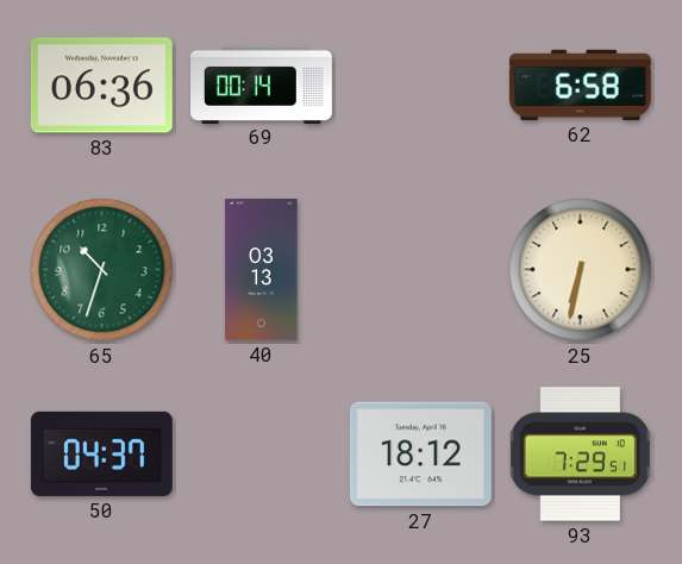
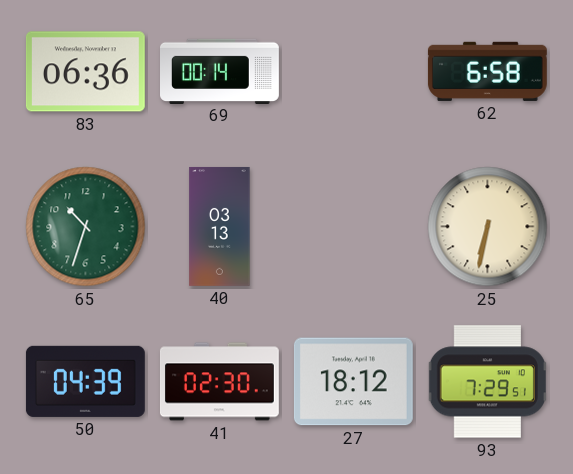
50: 04:37 -> 04:39 (85, 381)
41: none -> 02:30 (219, 382)
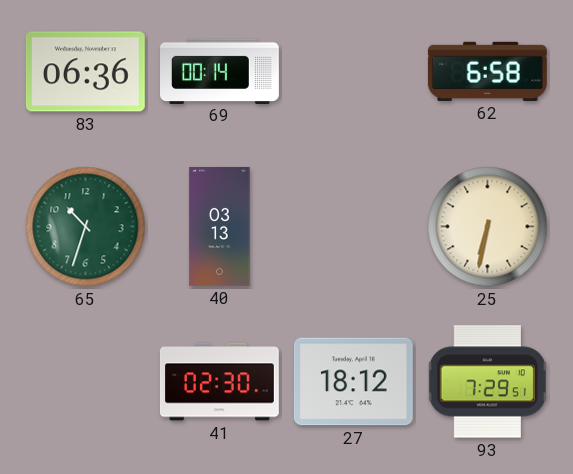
50: 04:39 -> none (85, 381)
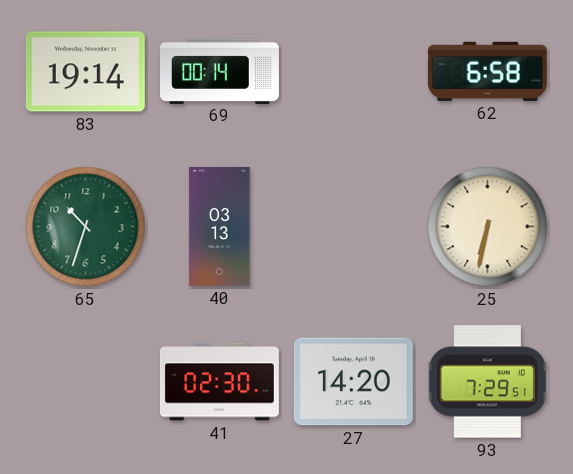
83: 06:36 -> 19:14 (85, 72)
27: 18:12 -> 14:20 (353, 382)
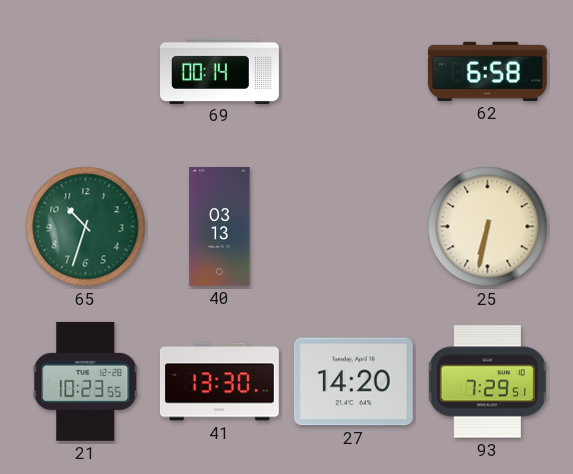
83: 19:14 -> none (85, 72)
21: none -> 10:23 (86, 381)
41: 02:30 -> 13:30 (219, 382)
